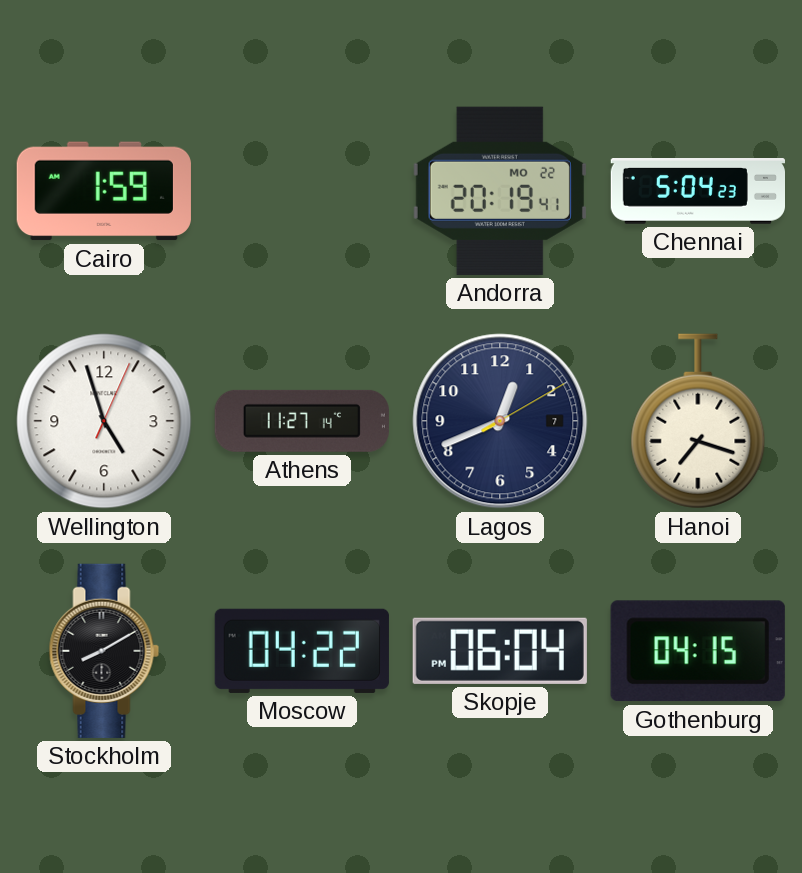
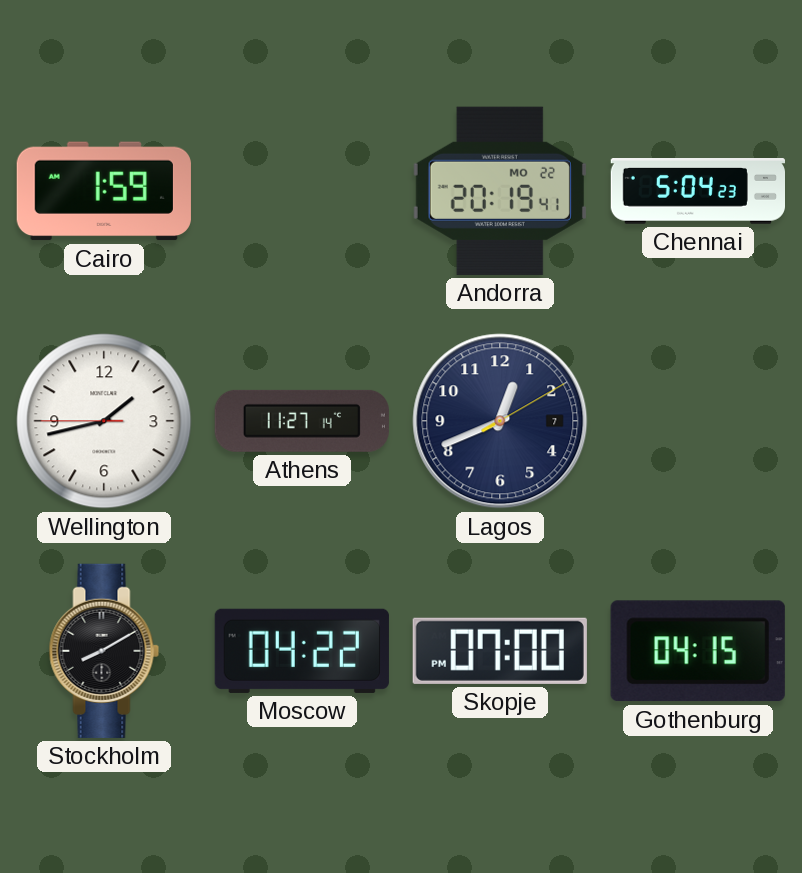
Wellington: 4:57 -> 1:42 (104, 421)
Hanoi: 7:18 -> none (698, 421)
Skopje: 06:04 -> 07:00 (500, 651)
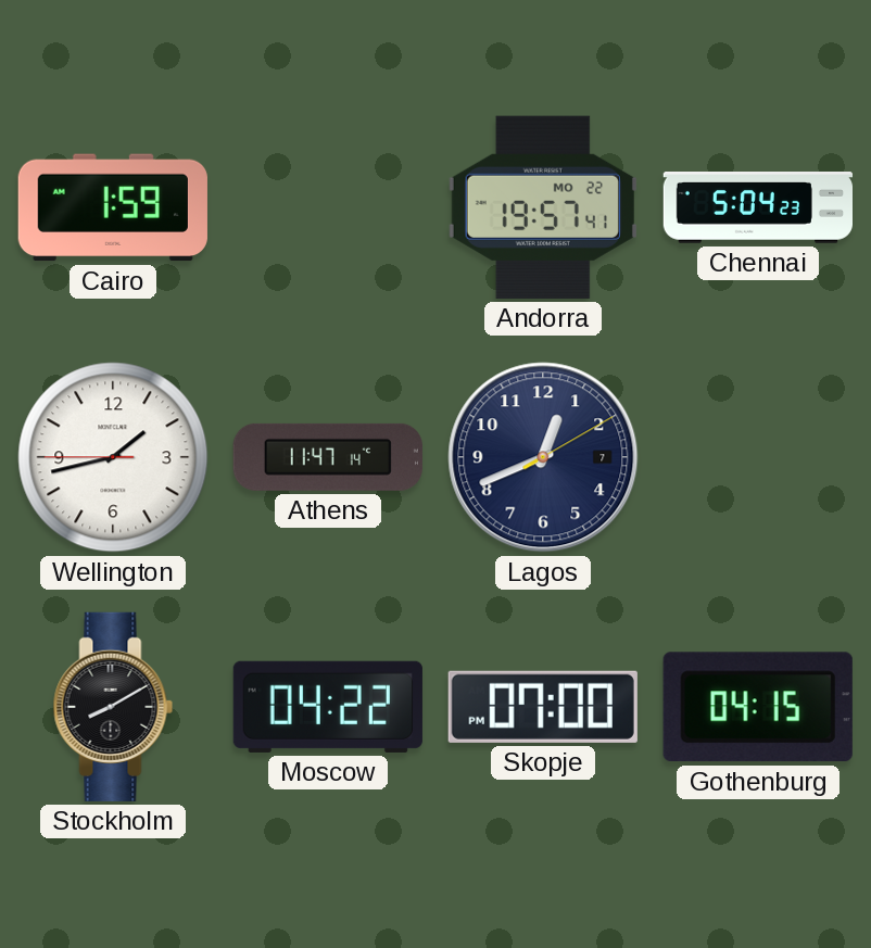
Andorra: 20:19 -> 19:57 (543, 207)
Athens: 11:27 -> 11:47 (328, 457)
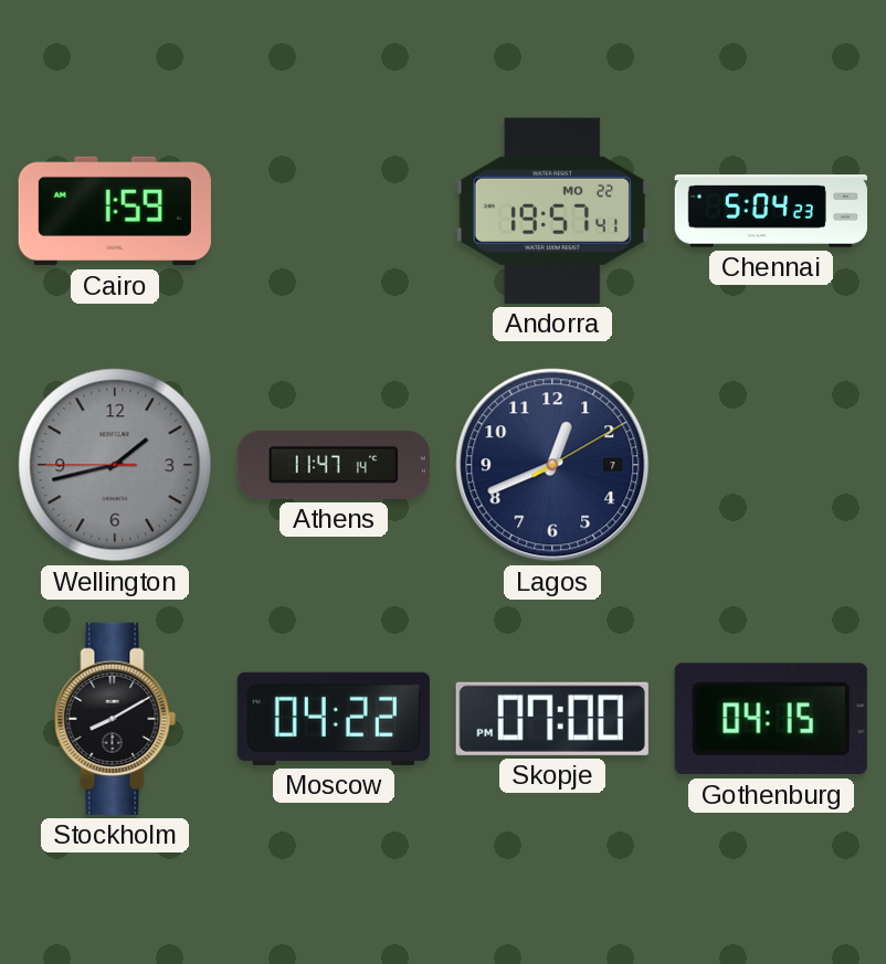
Wellington dial: white -> grey (115, 465)
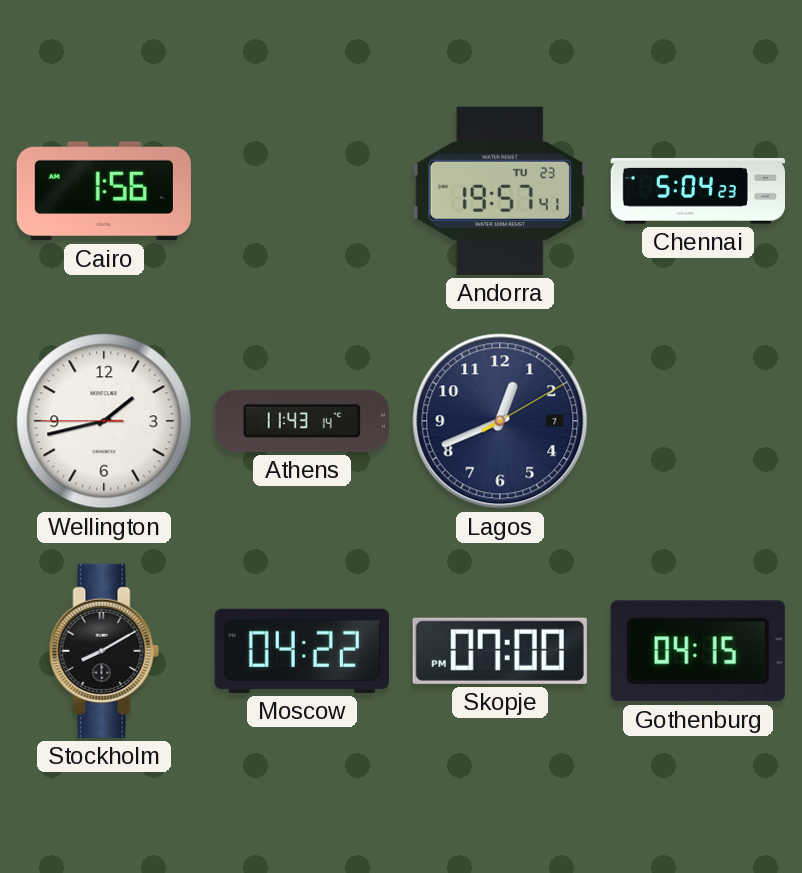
Cairo: 1:59 -> 1:56 (104, 191)
Andorra date: MO 22 -> TU 23 (500, 191)
Wellington dial: grey -> white (104, 421)
Athens: 11:47 -> 11:43 (302, 421)
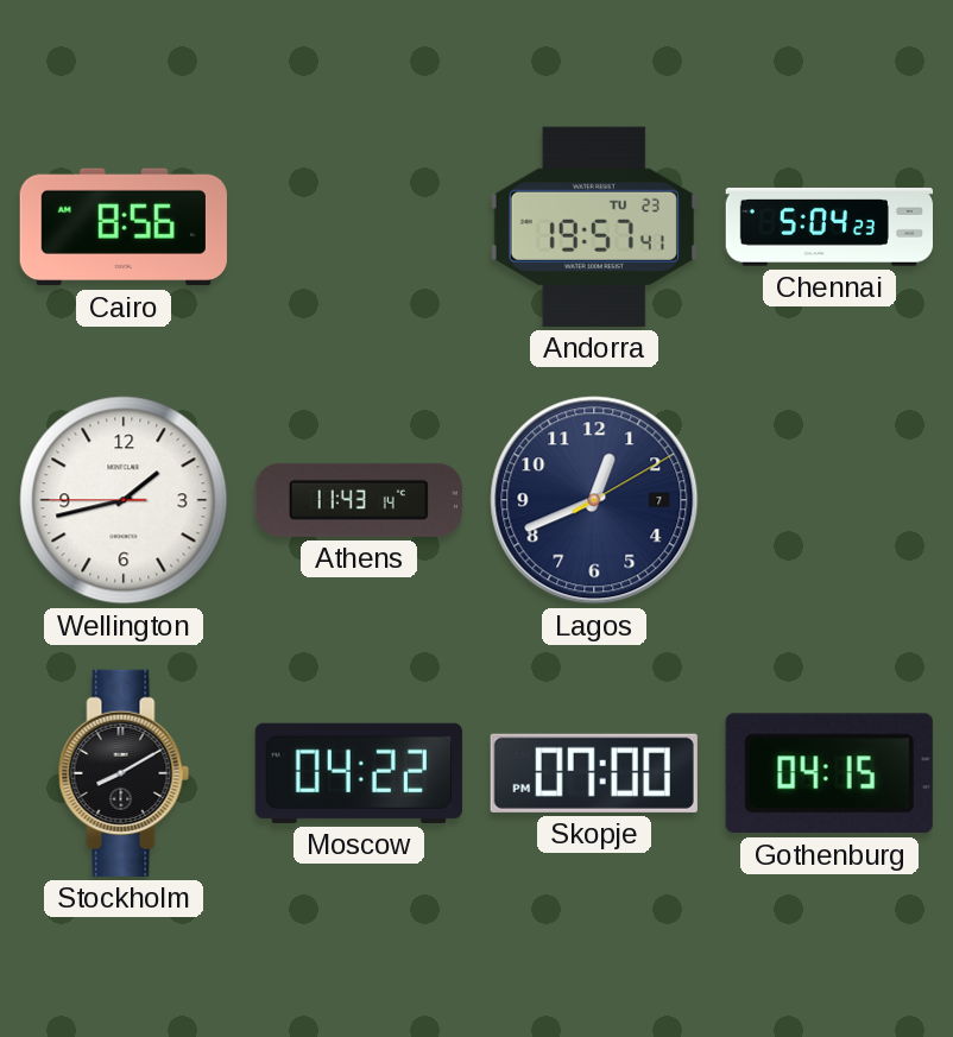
Cairo: 1:56 -> 8:56 (124, 227)
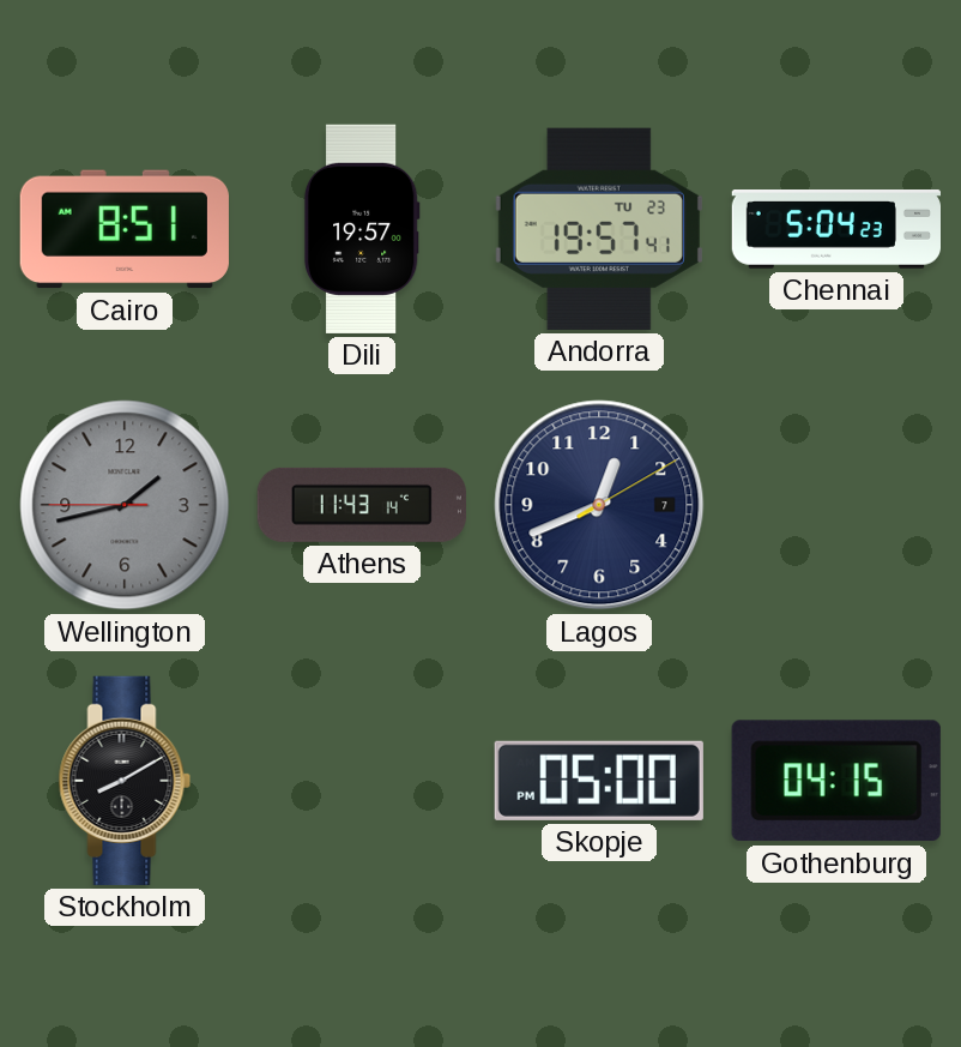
Cairo: 8:56 -> 8:51 (125, 229)
Dili: none -> 19:57 (362, 229)
Wellington dial: white -> grey (125, 505)
Moscow: 04:22 -> none (359, 773)
Skopje: 07:00 -> 05:00 (599, 781)
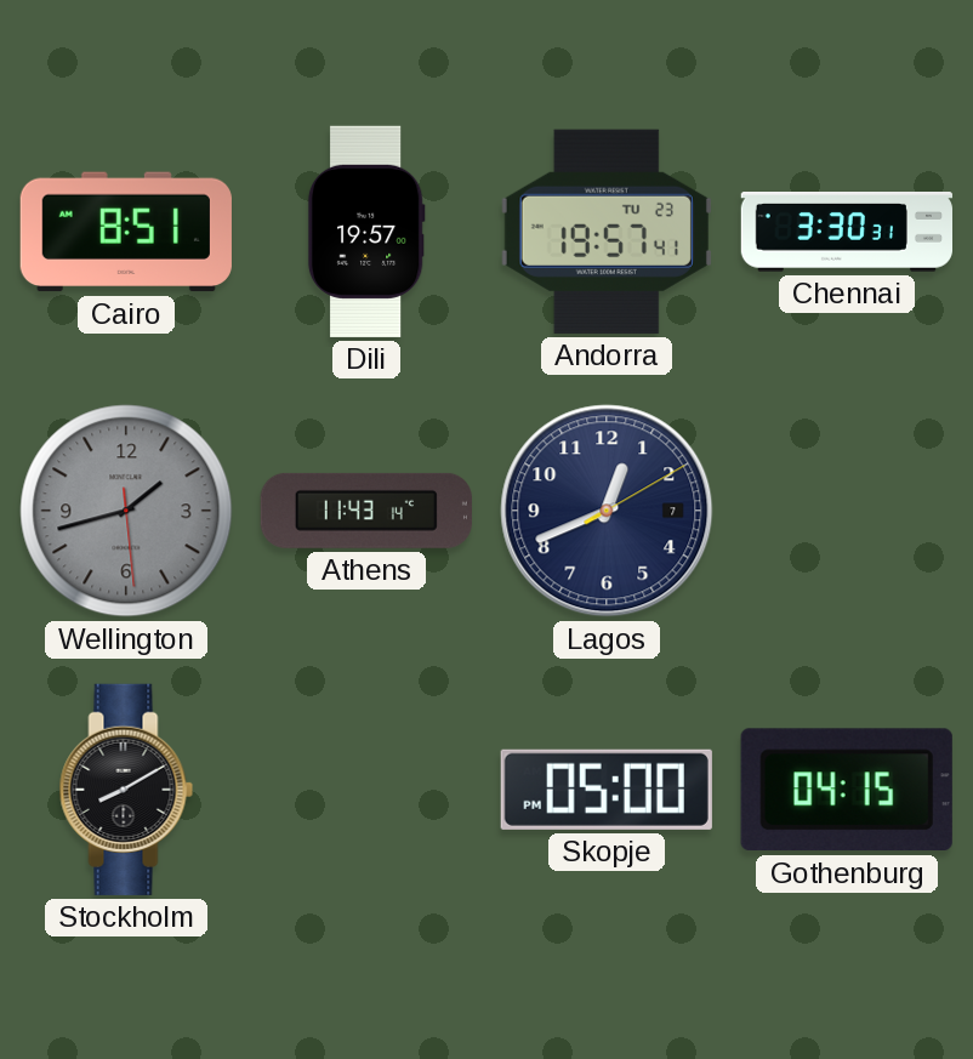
Chennai: 5:04 -> 3:30 (846, 233)
Wellington: 1:42:45 -> 1:42:29 (126, 511)
